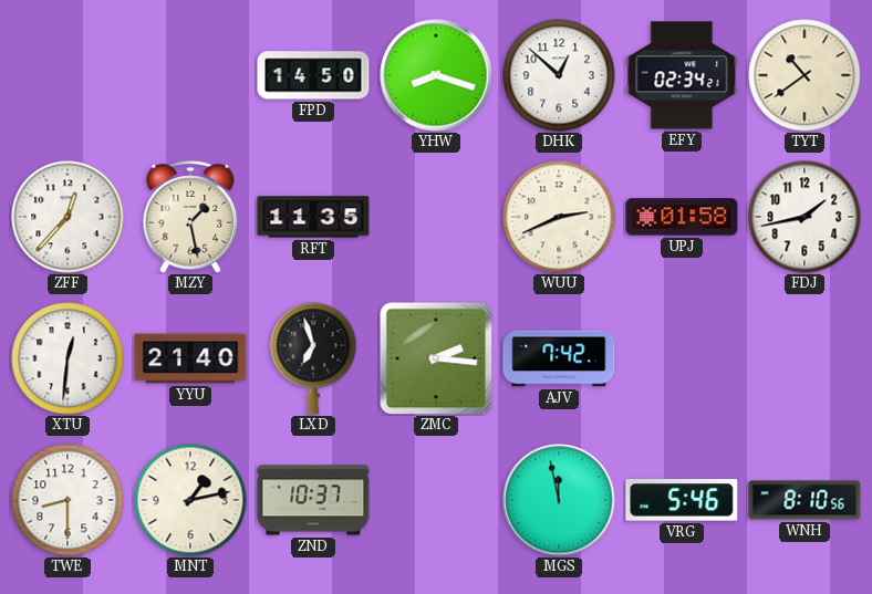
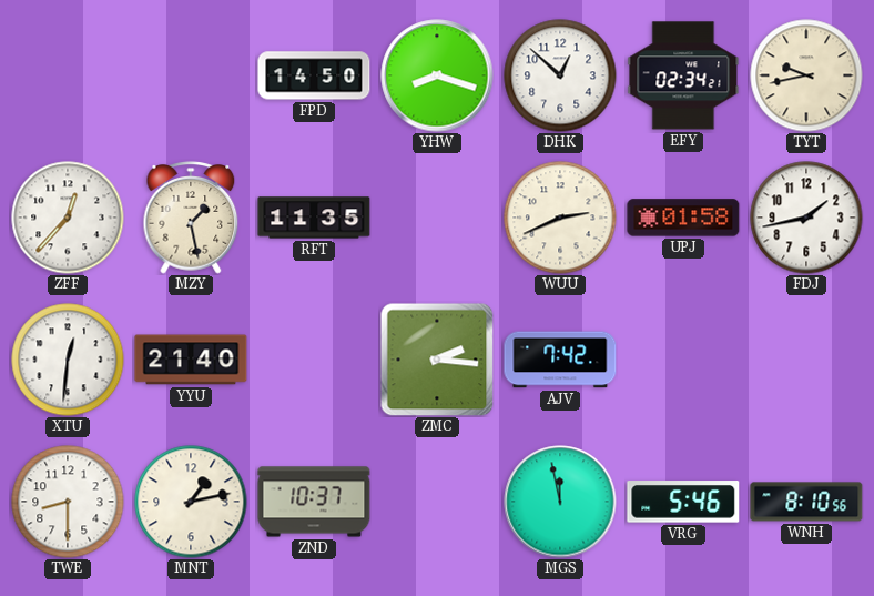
TYT: 10:39 -> 9:43 (806, 75)
LXD: 6:57 -> none (313, 358)
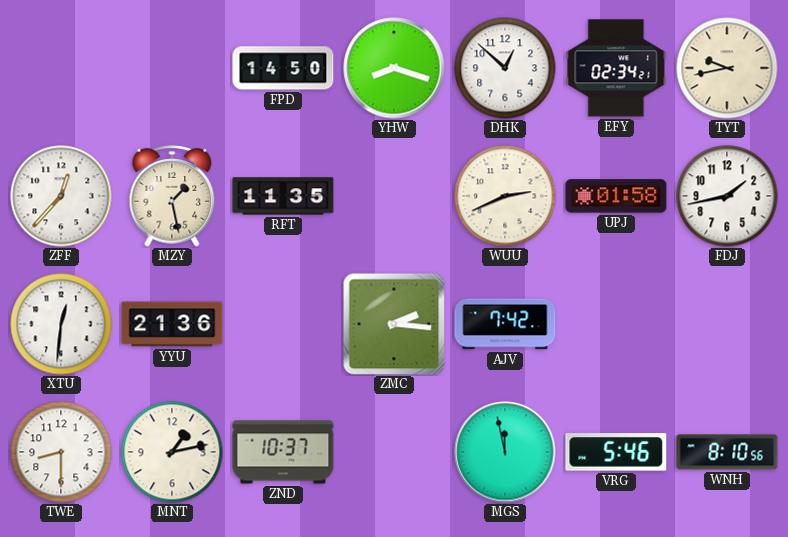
YYU: 21:40 -> 21:36 (172, 324)
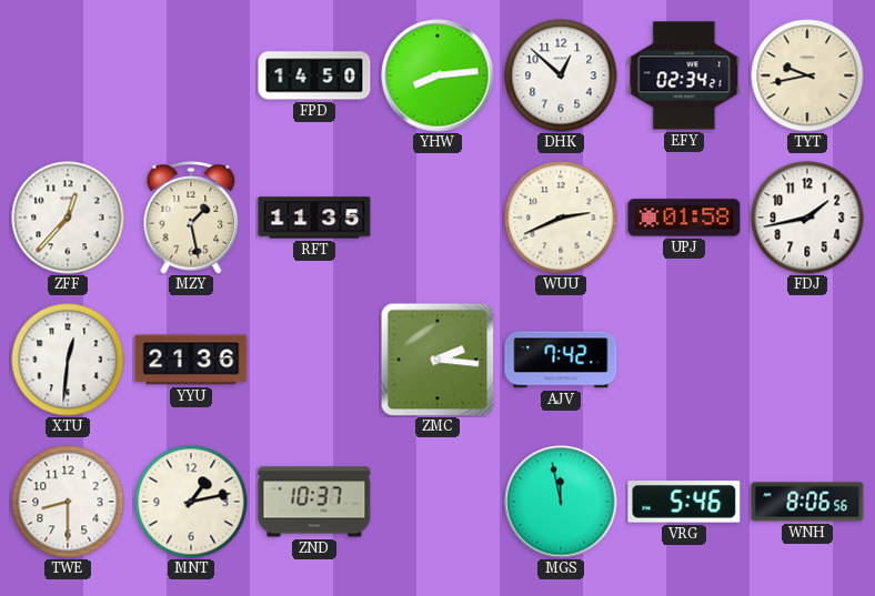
YHW: 8:18 -> 8:14 (438, 75)
WNH: 8:10 -> 8:06 (807, 502)
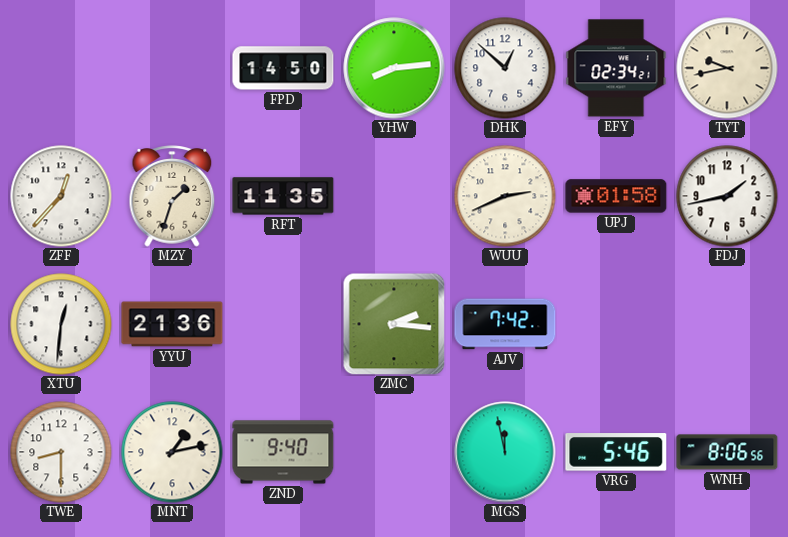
MZY: 1:28 -> 1:33 (172, 196)
ZND: 10:37 -> 9:40 (283, 452)
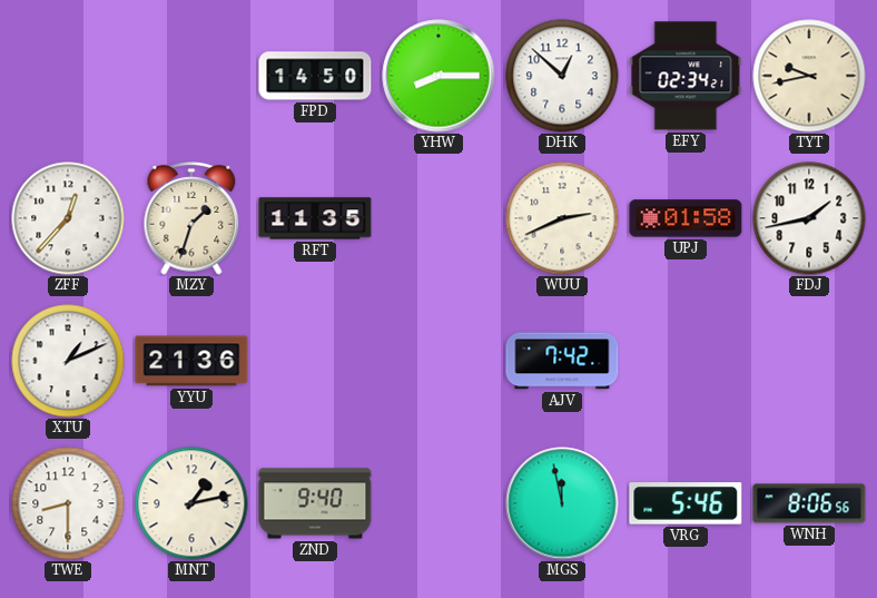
YHW: 8:14 -> 8:15 (438, 76)
XTU: 12:31 -> 1:11 (68, 361)
ZMC: 2:16 -> none (394, 324)
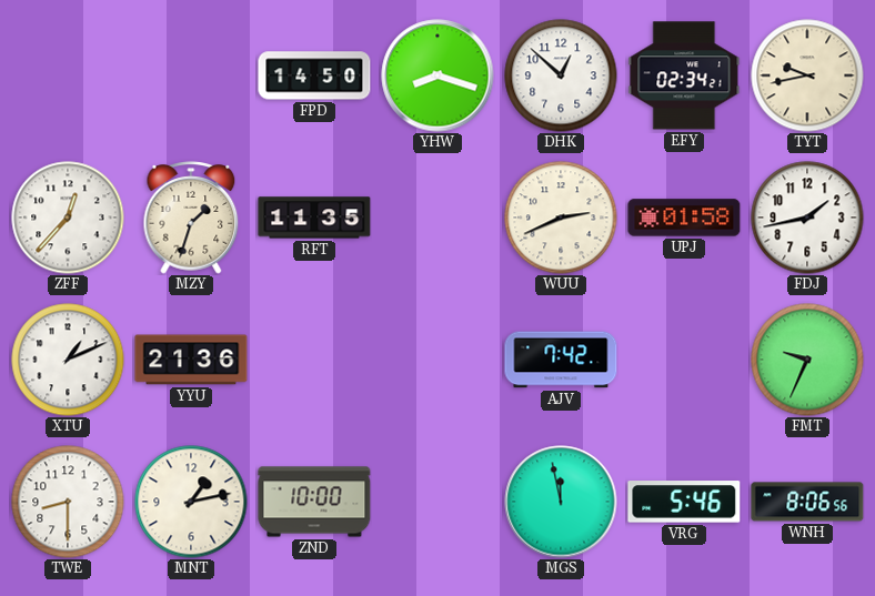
YHW: 8:15 -> 8:18 (438, 75)
FMT: none -> 9:34 (807, 360)
ZND: 9:40 -> 10:00 (314, 502)
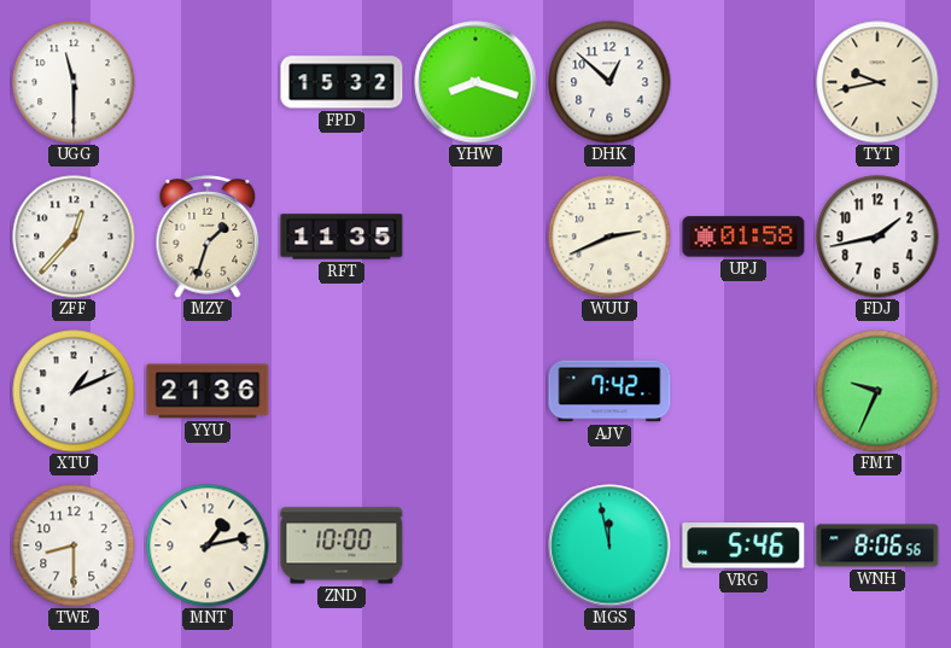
UGG: none -> 11:30 (74, 82)
FPD: 14:50 -> 15:32 (342, 82)
EFY: 02:34 -> none (684, 75)
